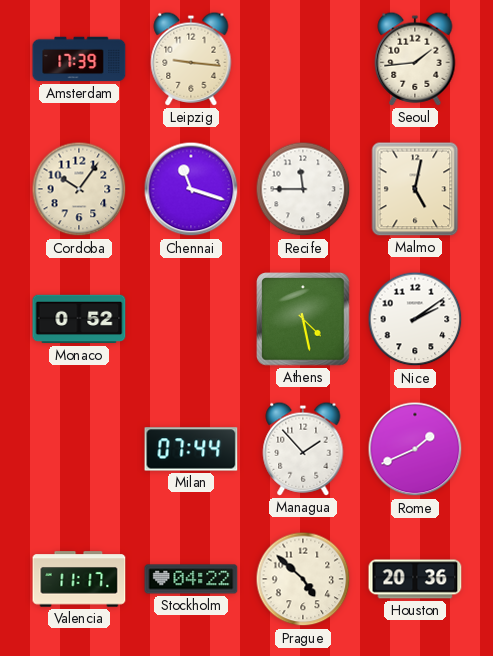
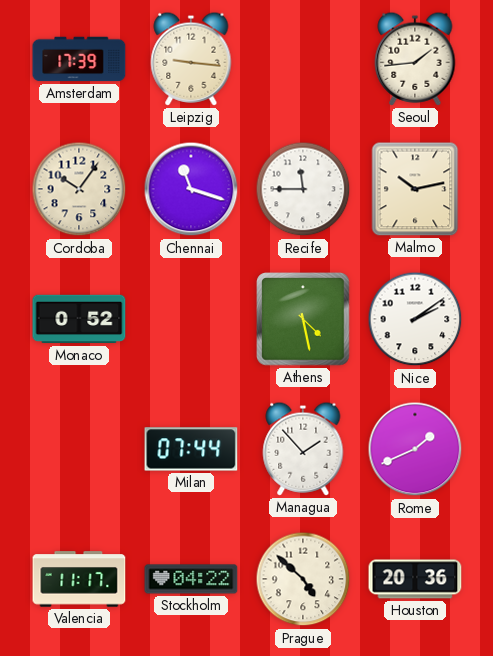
Malmo: 5:02 -> 10:13 (415, 189)
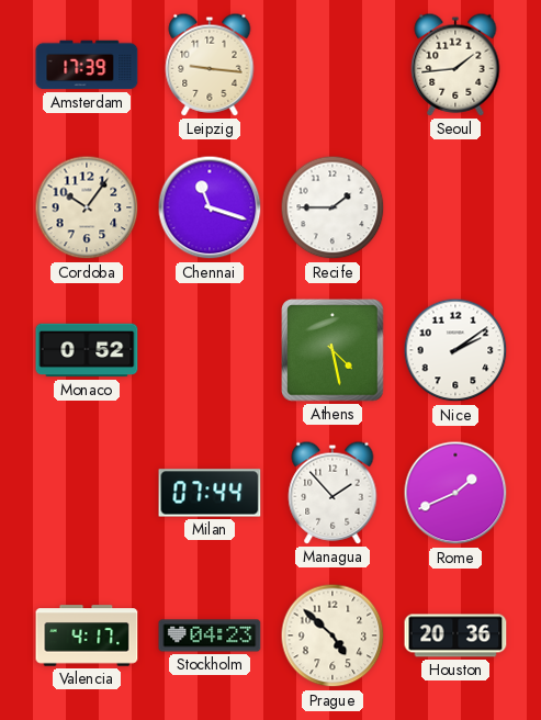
Recife: 11:45 -> 1:45 (333, 207)
Malmo: 10:13 -> none (415, 189)
Valencia: 11:17 -> 4:17 (87, 635)
Stockholm: 04:22 -> 04:23 (210, 635)
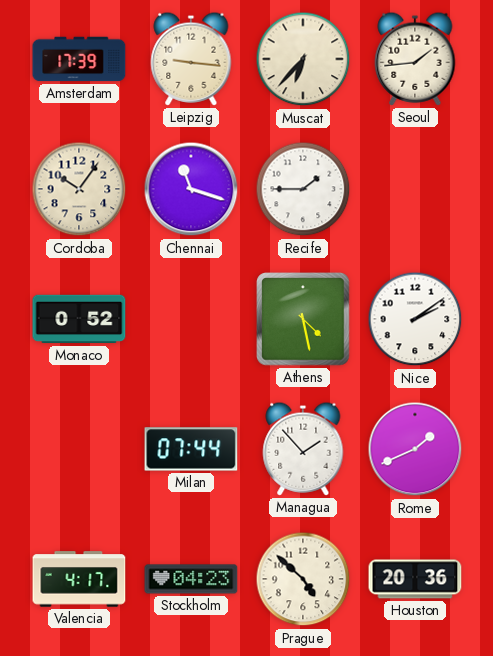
Muscat: none -> 6:37 (303, 59)
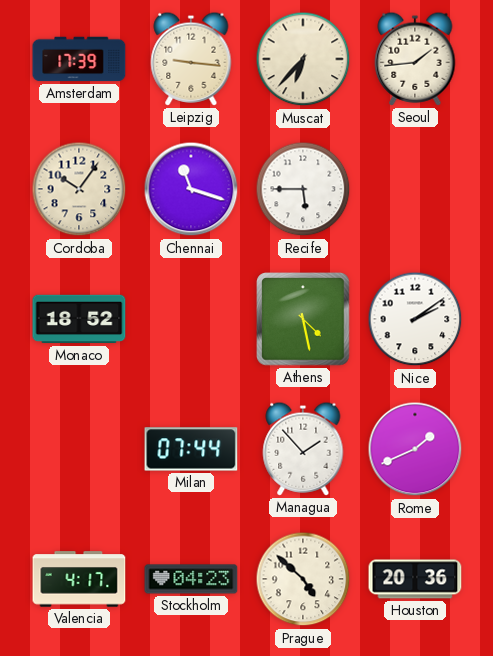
Recife: 1:45 -> 5:45 (303, 189)
Monaco: 0:52 -> 18:52 (79, 319)
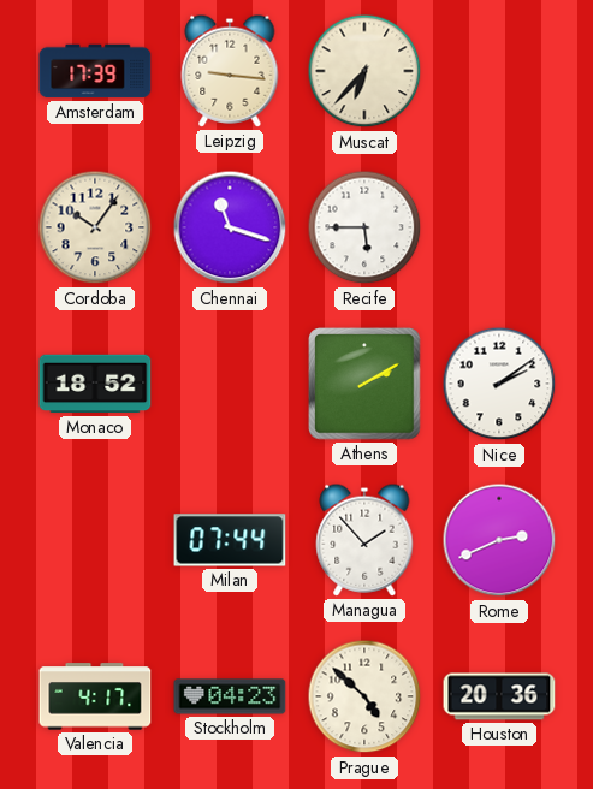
Seoul: 1:44 -> none (415, 59)
Athens: 4:28 -> 2:10 (364, 384)
Rome: 1:41 -> 2:41 (499, 540)
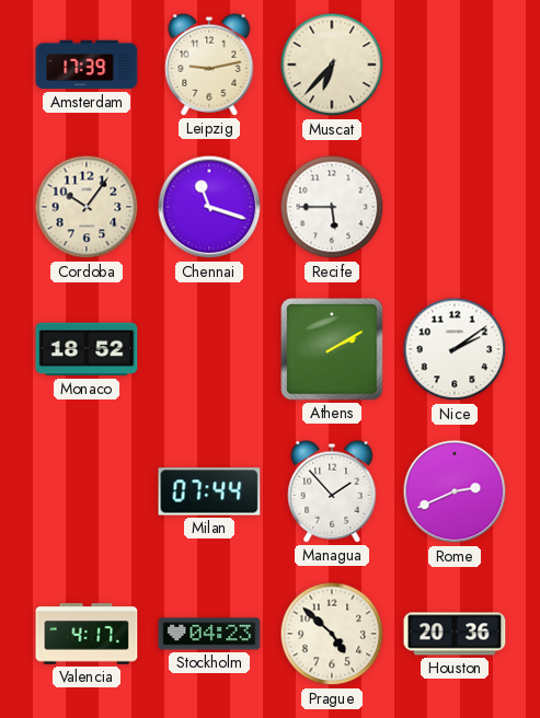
Leipzig: 9:16 -> 9:13 (209, 65)
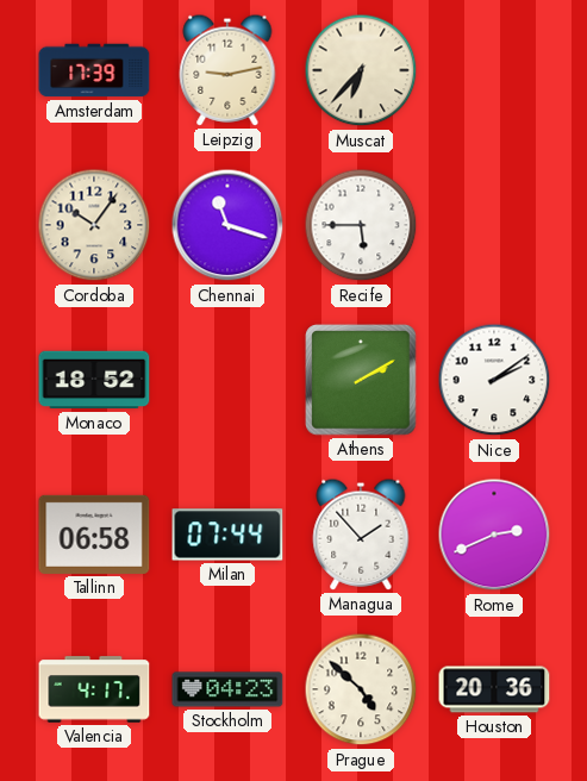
Tallinn: none -> 06:58 (94, 535)
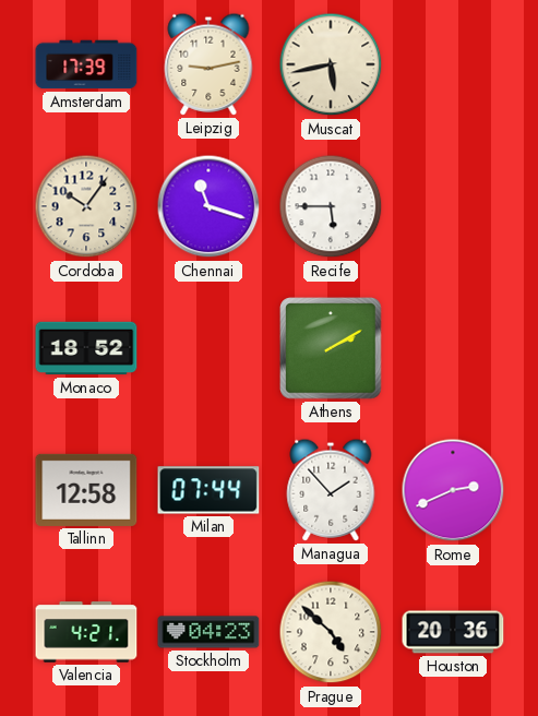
Muscat: 6:37 -> 5:43 (331, 64)
Nice: 2:09 -> none (494, 380)
Tallinn: 06:58 -> 12:58 (86, 490)
Valencia: 4:17 -> 4:21 (86, 632)
